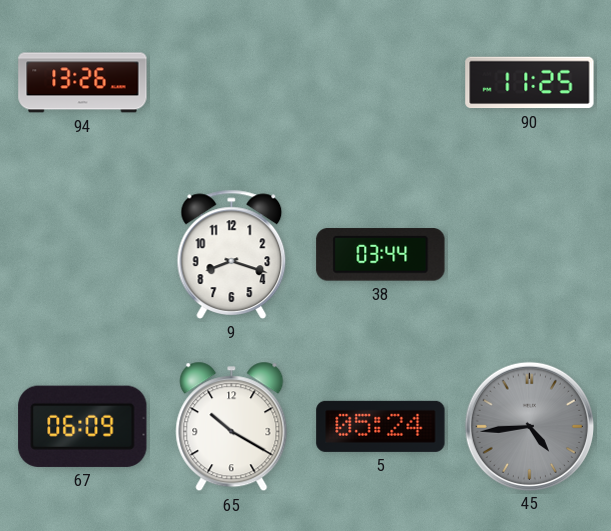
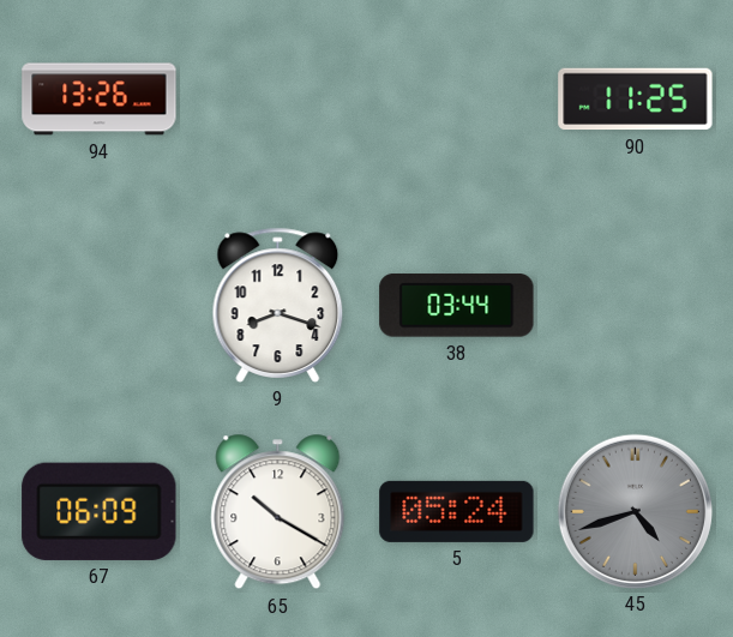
45: 4:44 -> 4:42 (635, 511)
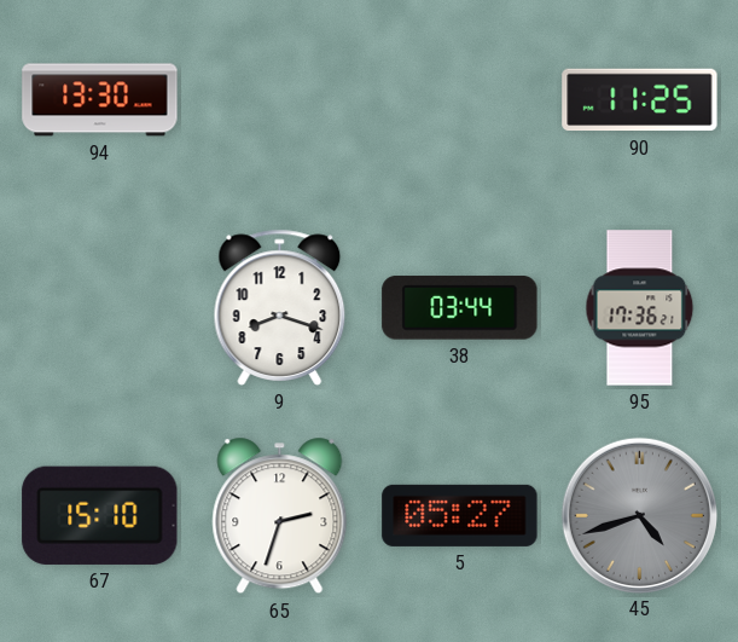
94: 13:26 -> 13:30 (100, 100)
95: none -> 17:36 (640, 308)
67: 06:09 -> 15:10 (100, 515)
65: 10:20 -> 2:33 (280, 516)
5: 05:24 -> 05:27 (460, 515)
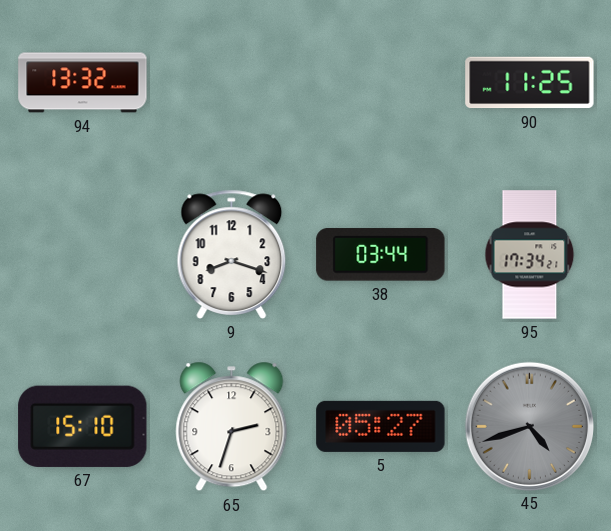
94: 13:30 -> 13:32 (83, 83)
95: 17:36 -> 17:34 (530, 255)
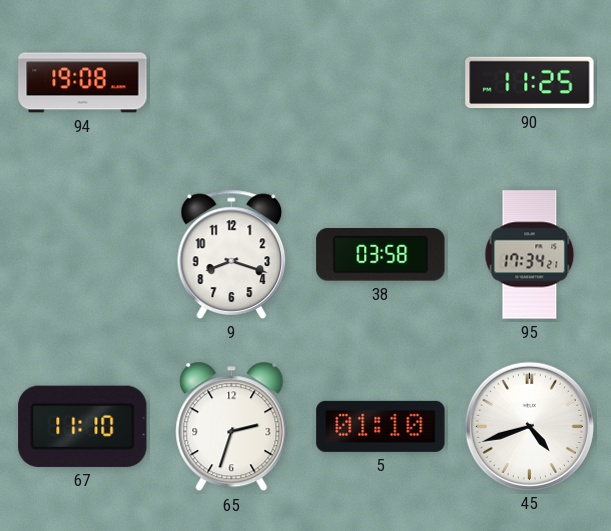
94: 13:32 -> 19:08 (83, 83)
38: 03:44 -> 03:58 (381, 255)
67: 15:10 -> 11:10 (83, 426)
5: 05:27 -> 01:10 (381, 426)
45 dial: grey -> white (529, 426)
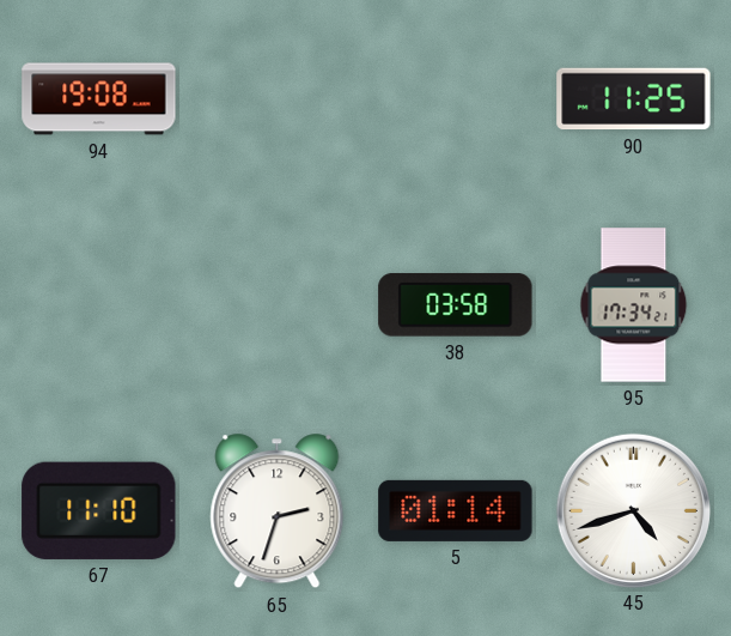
9: 8:18 -> none (232, 254)
5: 01:10 -> 01:14 (456, 510)
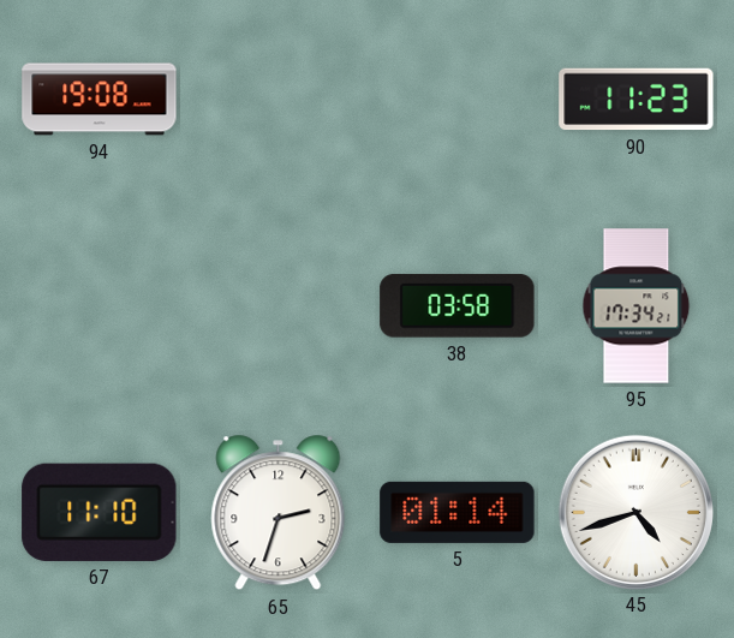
90: 11:25 -> 11:23 (637, 100)
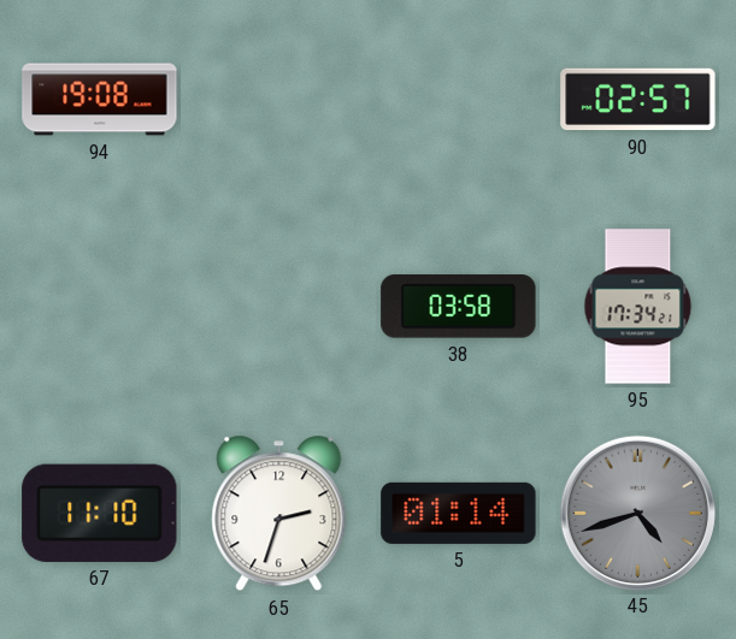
90: 11:23 -> 02:57 (638, 100)
45 dial: white -> grey (637, 513)
